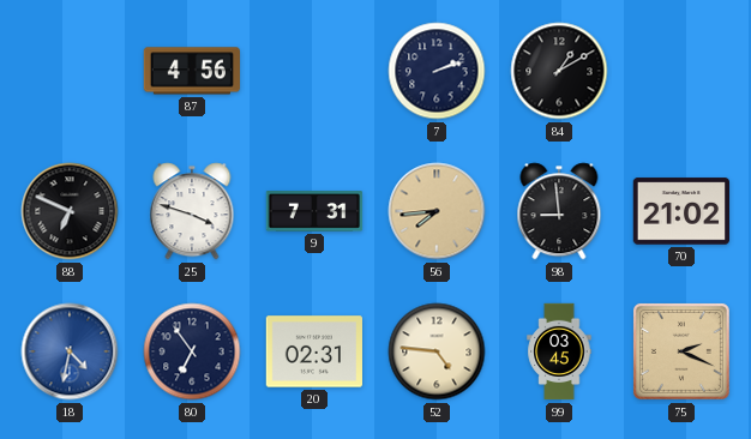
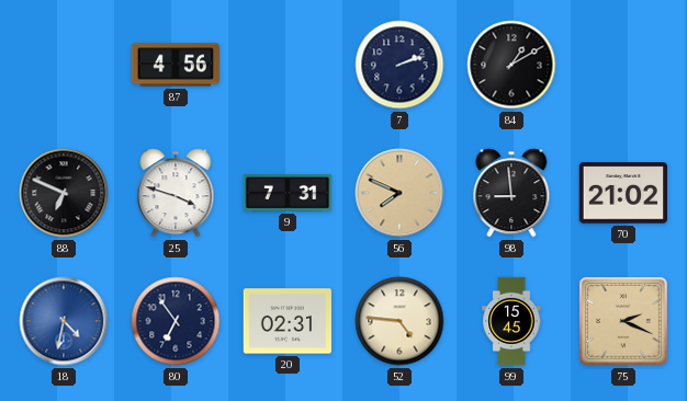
56: 7:44 -> 7:49 (399, 193)
99: 03:45 -> 15:45 (511, 321)
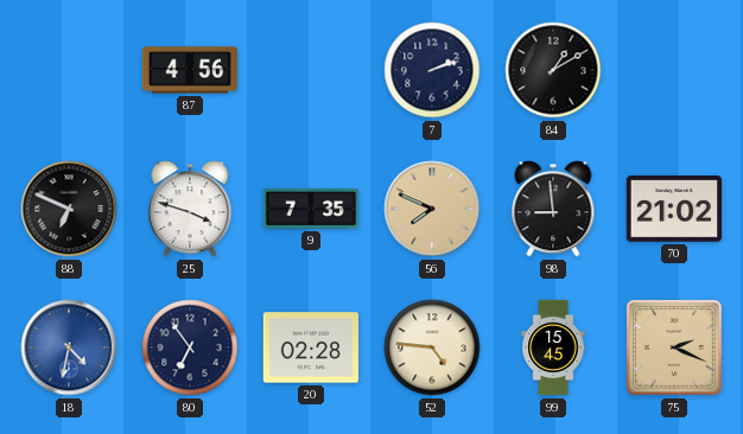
9: 7:31 -> 7:35 (311, 209)
20: 02:31 -> 02:28 (310, 347)
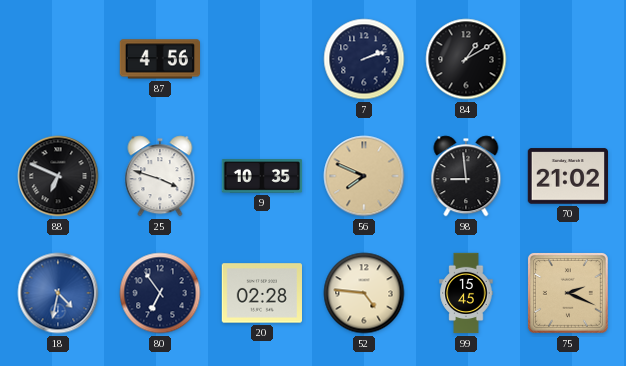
9: 7:35 -> 10:35 (262, 176)
